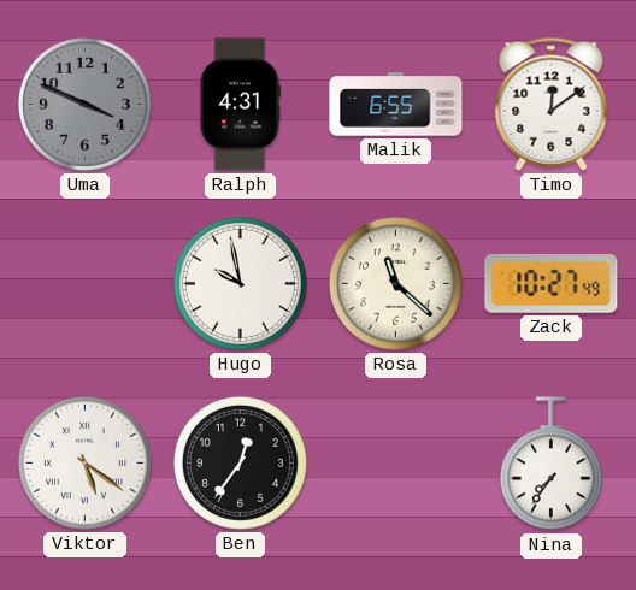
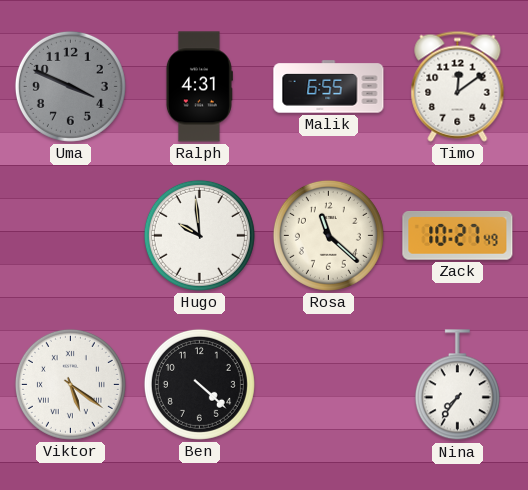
Hugo: 9:58 -> 9:59 (199, 235)
Ben: 12:36 -> 4:22 (199, 384)
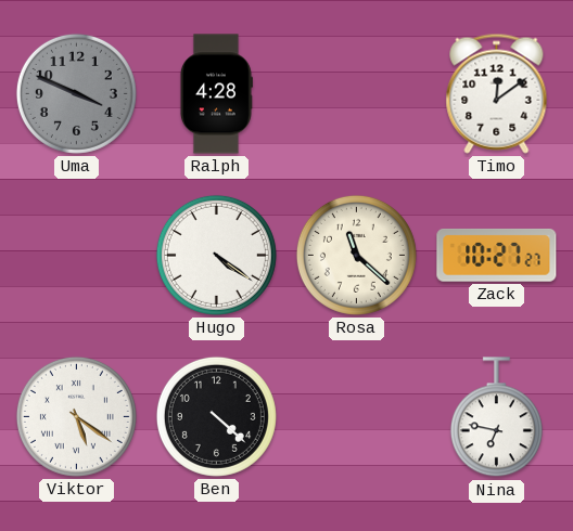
Ralph: 4:31 -> 4:28 (216, 94)
Malik: 6:55 -> none (329, 87)
Hugo: 9:59 -> 4:21 (216, 255)
Zack: 10:27:49 -> 10:27:27 (497, 256)
Nina: 7:36 -> 6:47 (496, 417)
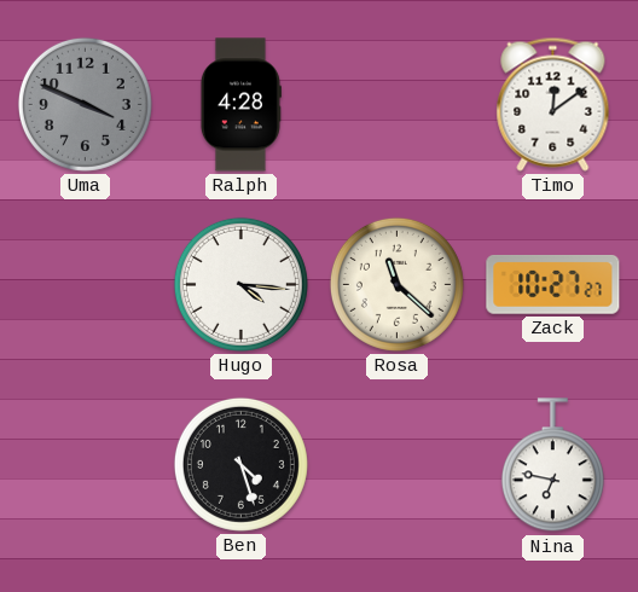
Hugo: 4:21 -> 4:16 (240, 284)
Viktor: 5:21 -> none (76, 416)
Ben: 4:22 -> 4:27 (240, 464)
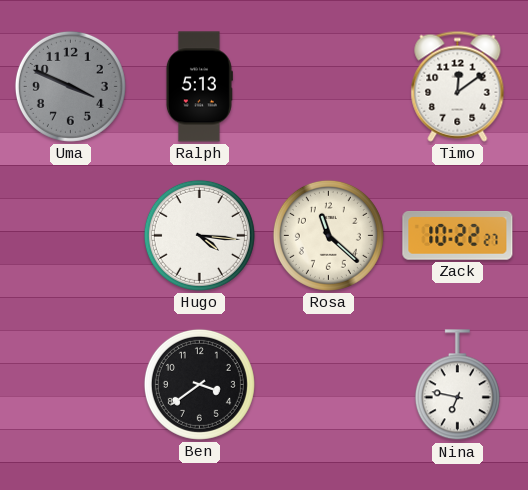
Ralph: 4:28 -> 5:13 (199, 87)
Zack: 10:27 -> 10:22 (458, 236)
Ben: 4:27 -> 3:39 (199, 384)
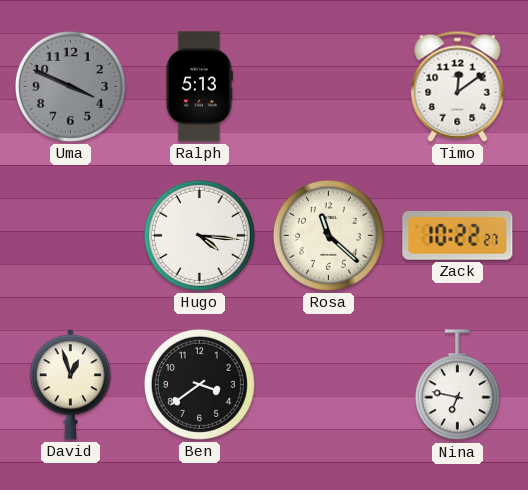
David: none -> 12:57 (71, 385)
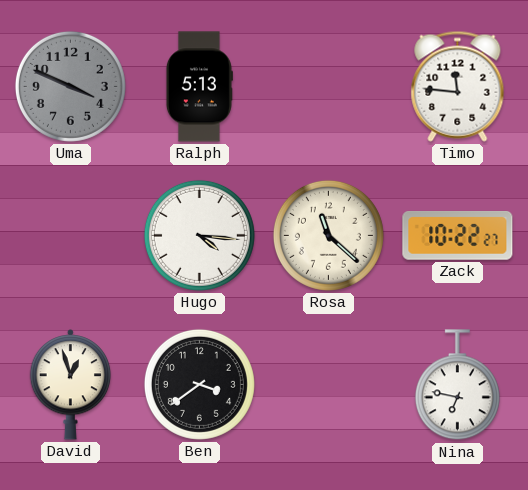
Timo: 12:09 -> 11:46 (458, 86)
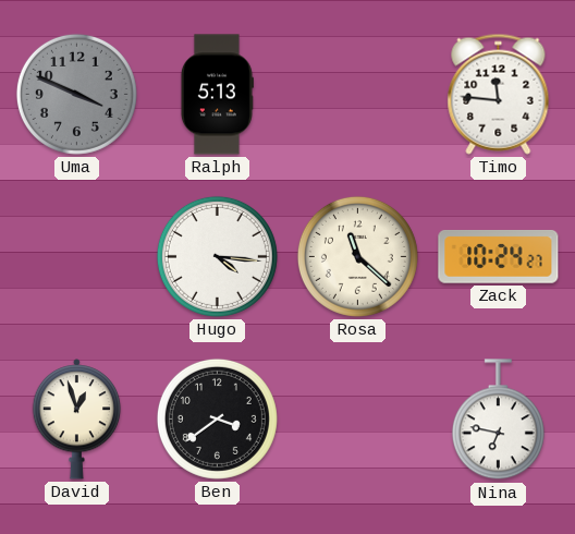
Zack: 10:22 -> 10:24 (499, 257)
